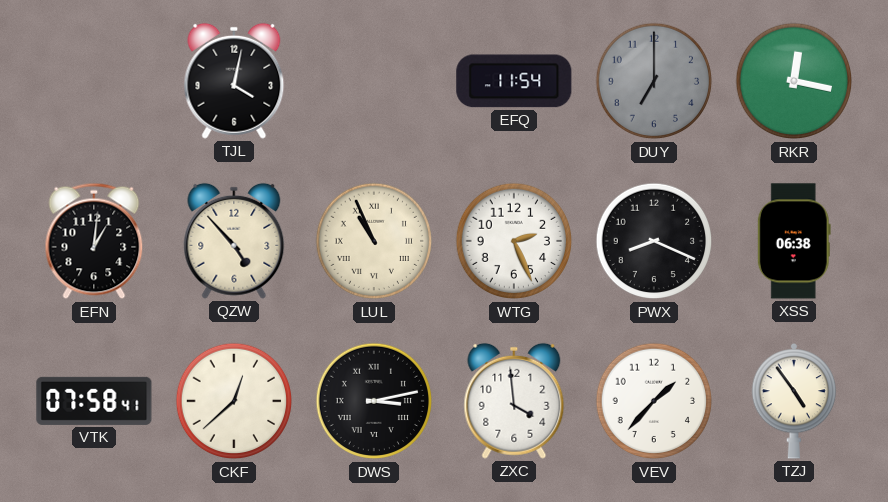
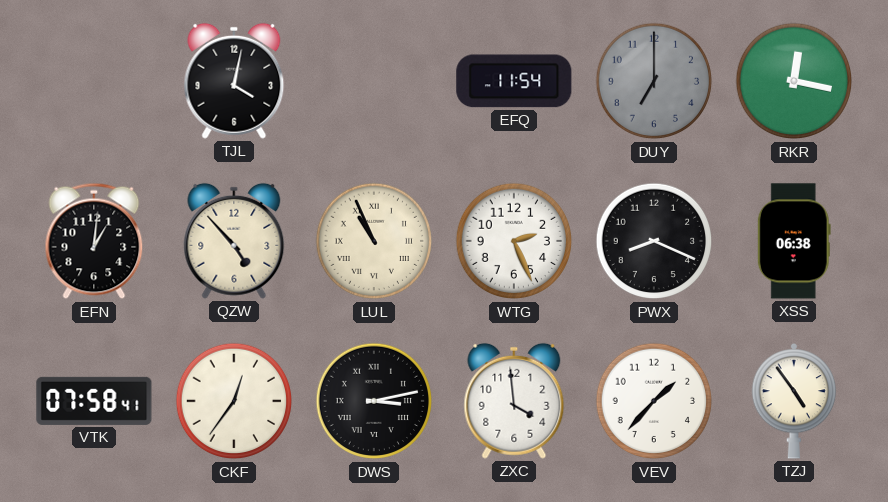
CKF: 12:38 -> 12:36 (234, 401)
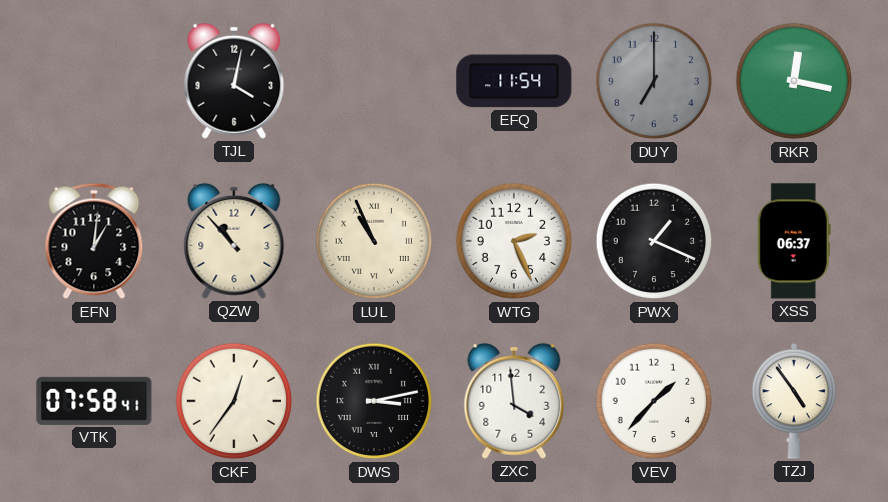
QZW: 4:53 -> 10:53 (234, 241)
PWX: 8:19 -> 1:19 (654, 241)
XSS: 06:38 -> 06:37 (794, 241)
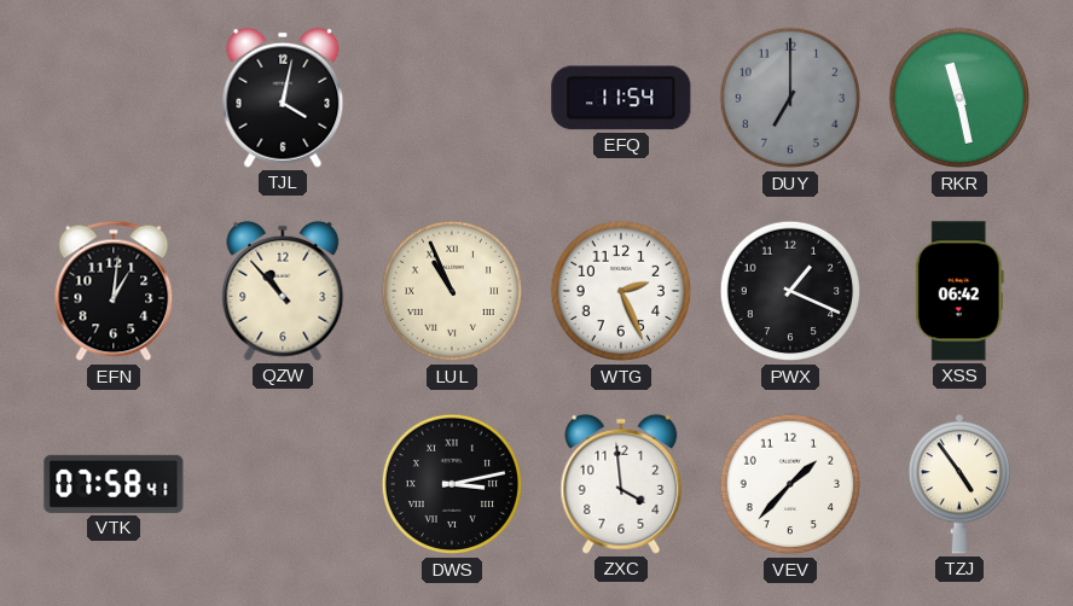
RKR: 12:17 -> 11:28 (959, 98)
XSS: 06:37 -> 06:42 (959, 291)
CKF: 12:36 -> none (234, 401)
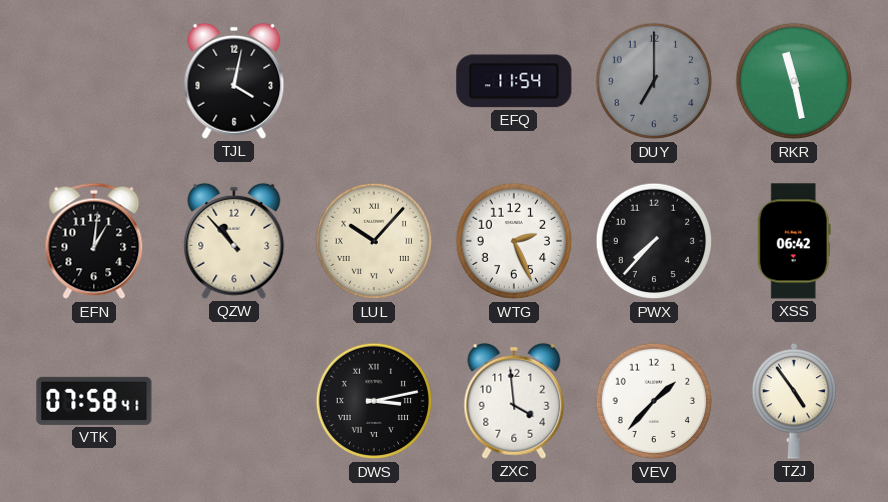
LUL: 10:56 -> 10:07 (374, 241)
PWX: 1:19 -> 7:37 (654, 241)
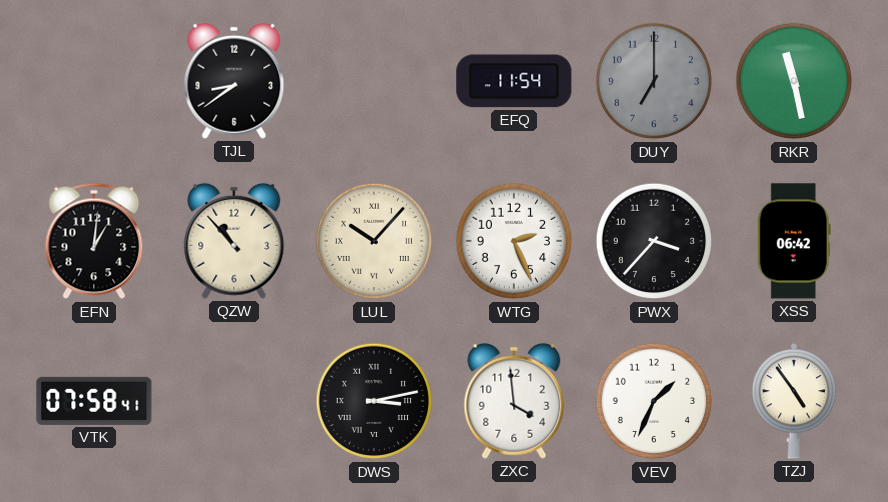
TJL: 4:02 -> 8:39 (234, 81)
PWX: 7:37 -> 3:37 (654, 241)
VEV: 1:37 -> 1:34 (654, 401)
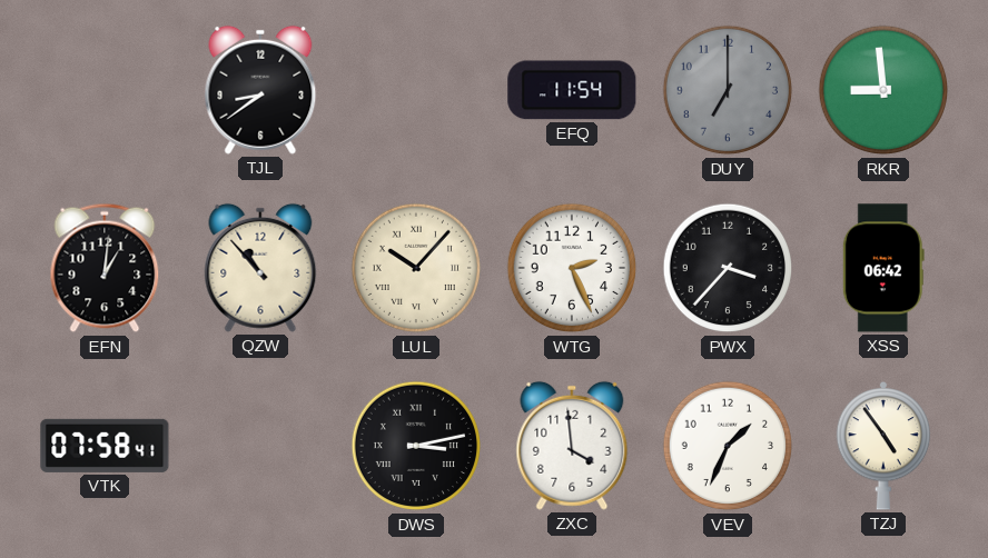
RKR: 11:28 -> 8:59 (883, 90)
